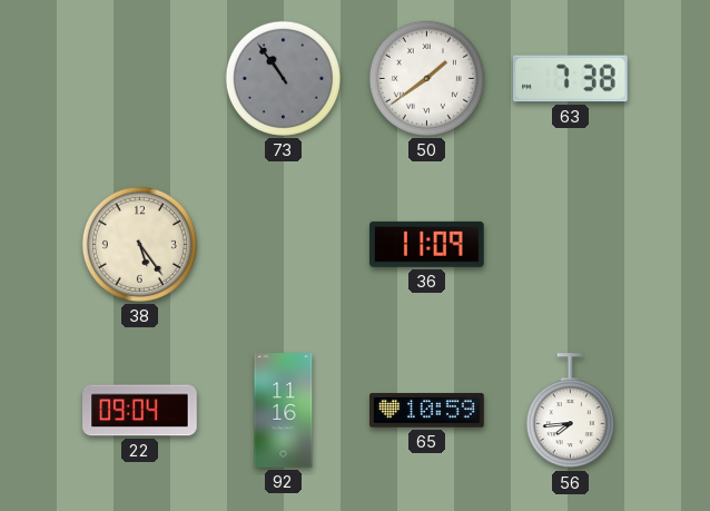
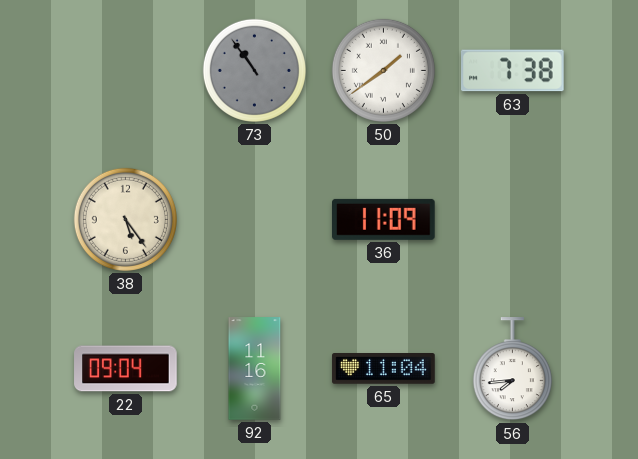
65: 10:59 -> 11:04 (384, 369)
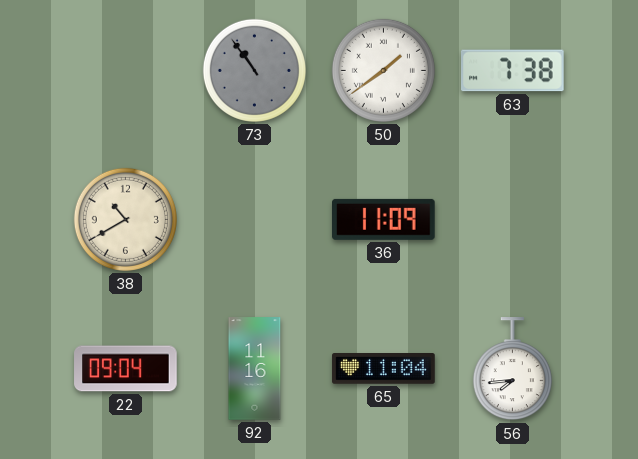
38: 5:24 -> 10:40 (125, 219)
